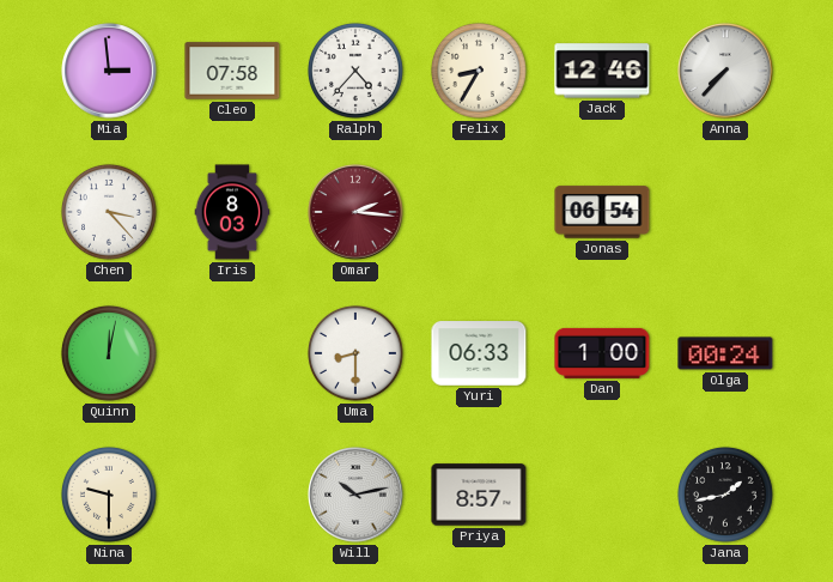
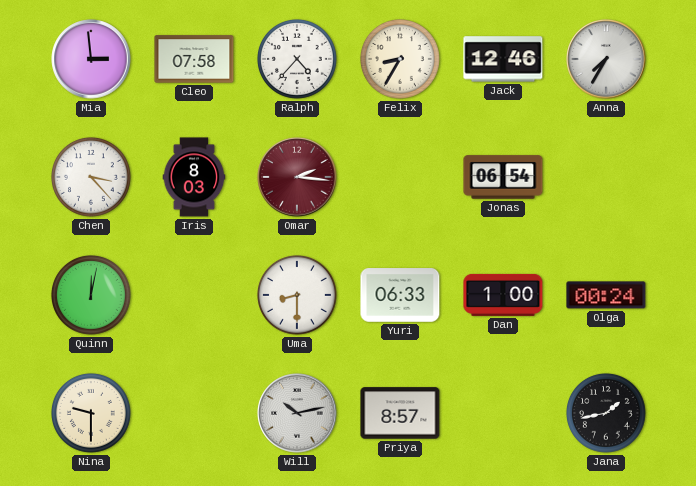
Anna: 7:37 -> 7:35 (606, 59)
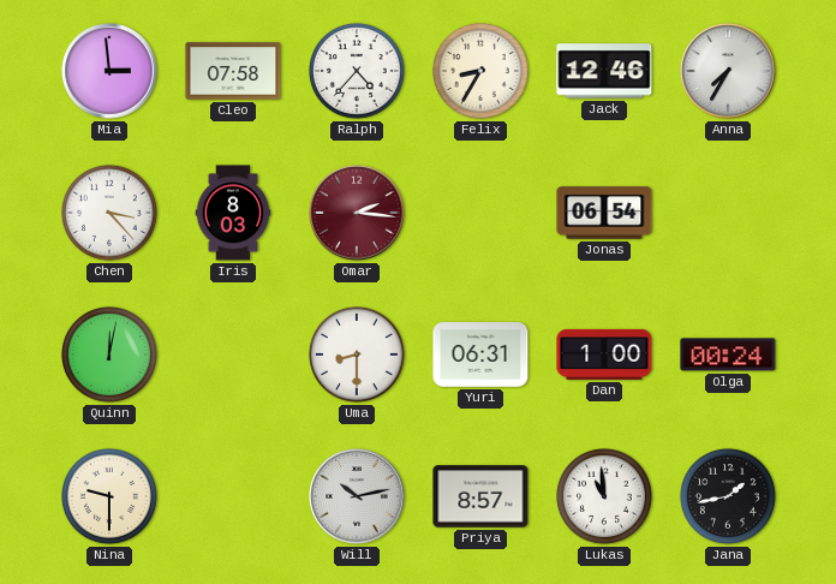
Yuri: 06:33 -> 06:31 (480, 354)
Lukas: none -> 10:59 (604, 497)
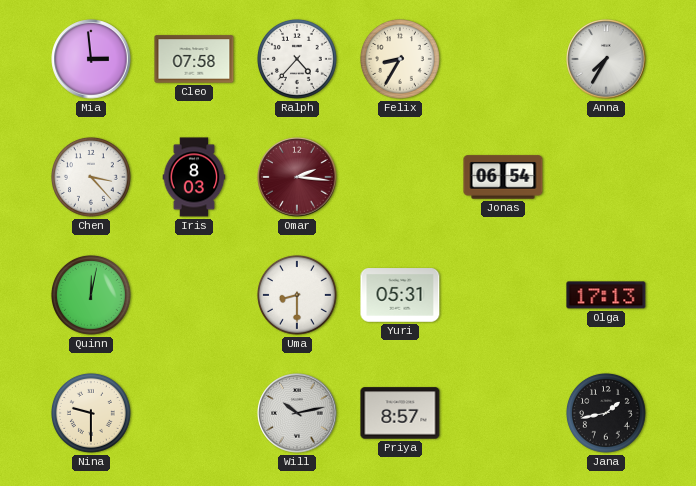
Jack: 12:46 -> none (604, 71)
Yuri: 06:31 -> 05:31 (400, 295)
Dan: 1:00 -> none (604, 354)
Olga: 00:24 -> 17:13 (606, 295)
Lukas: 10:59 -> none (604, 497)
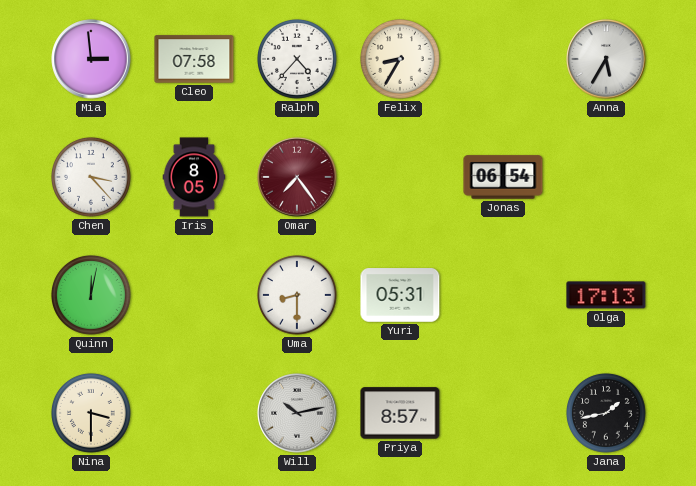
Anna: 7:35 -> 5:35 (606, 59)
Iris: 8:03 -> 8:05 (194, 177)
Omar: 2:16 -> 7:24 (297, 177)
Nina: 9:30 -> 3:30 (91, 414)
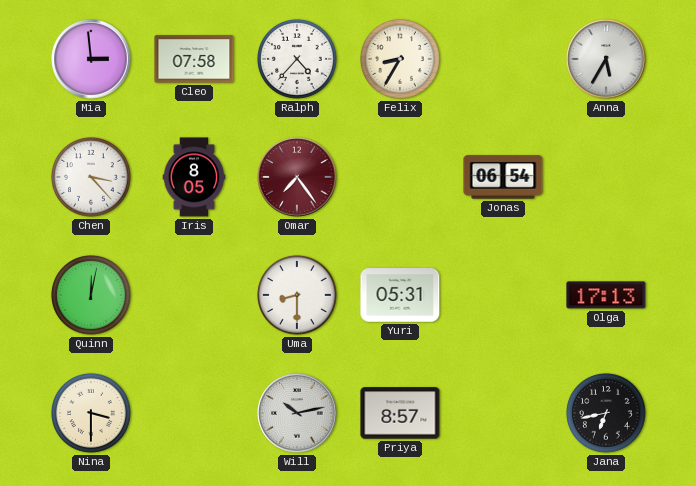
Jana: 1:43 -> 6:43 (606, 414)
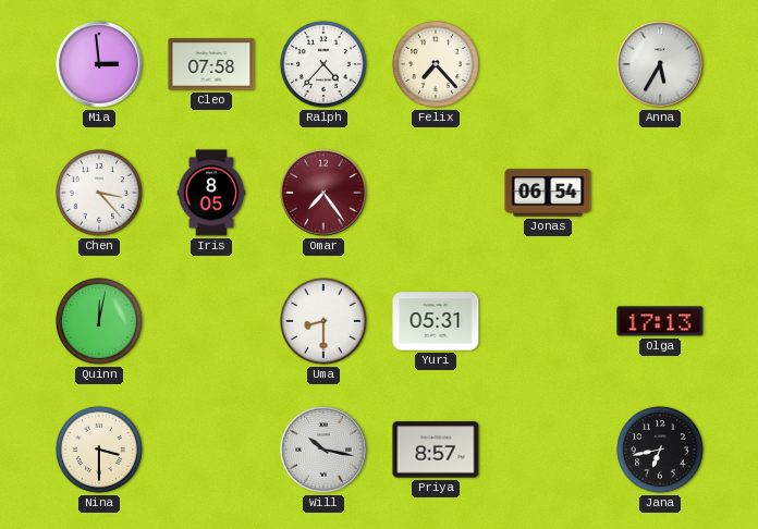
Felix: 8:35 -> 7:23 (436, 65)
Will: 10:13 -> 10:17 (323, 450)
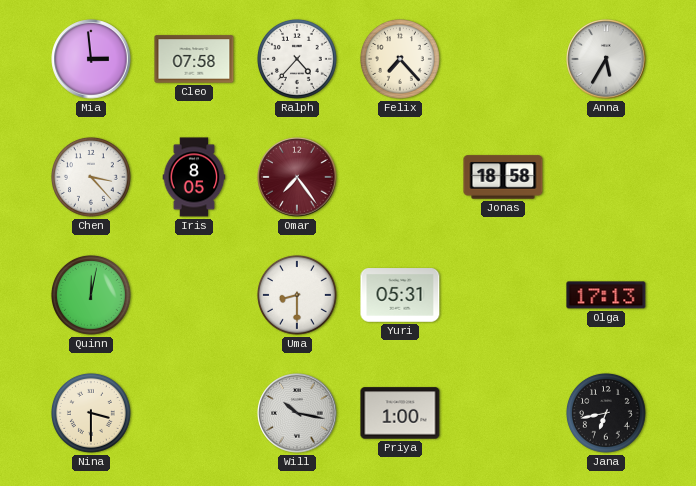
Jonas: 06:54 -> 18:58 (503, 177)
Priya: 8:57 -> 1:00 (400, 413)
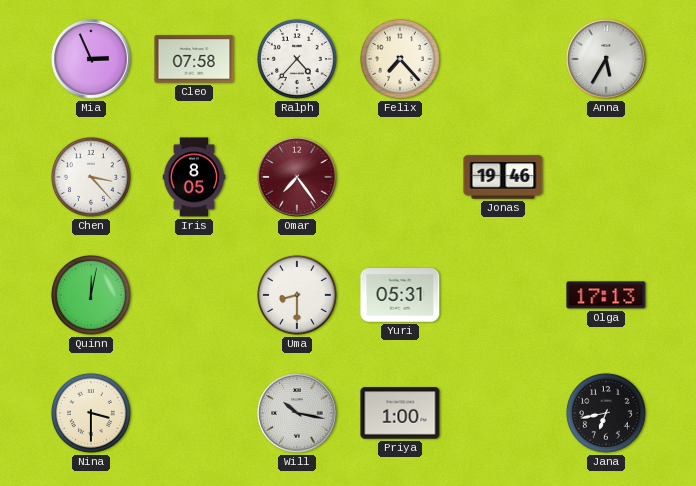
Mia: 2:59 -> 2:56 (91, 59)
Jonas: 18:58 -> 19:46 (503, 177)
